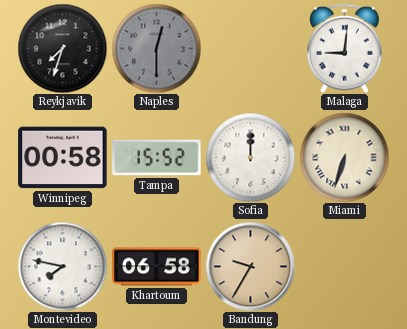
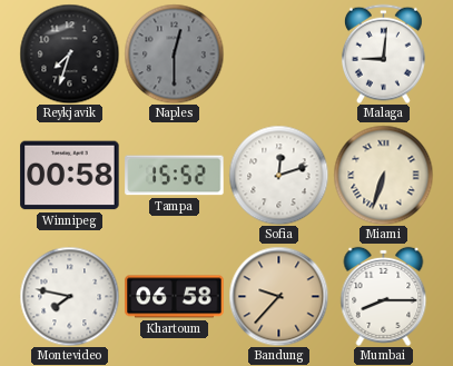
Sofia: 12:00 -> 12:12 (278, 175)
Bandung: 9:35 -> 9:37 (278, 296)
Mumbai: none -> 8:15 (384, 296)
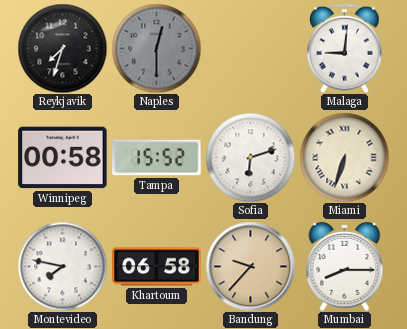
Sofia: 12:12 -> 6:12 (250, 157)
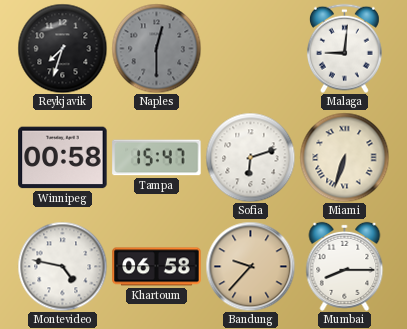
Tampa: 15:52 -> 15:47 (157, 158)
Montevideo: 7:47 -> 4:47 (62, 266)
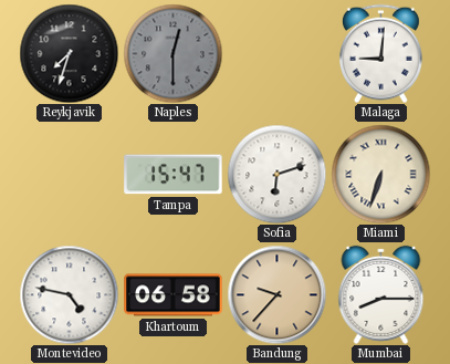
Winnipeg: 00:58 -> none (63, 158)
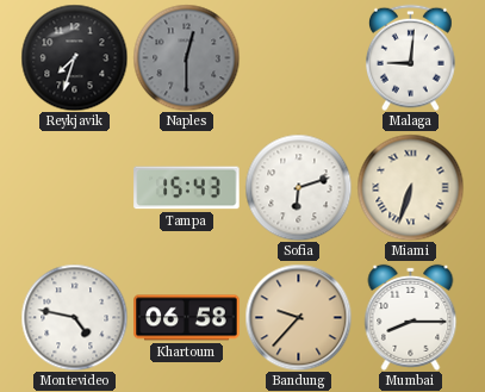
Tampa: 15:47 -> 15:43 (187, 188)
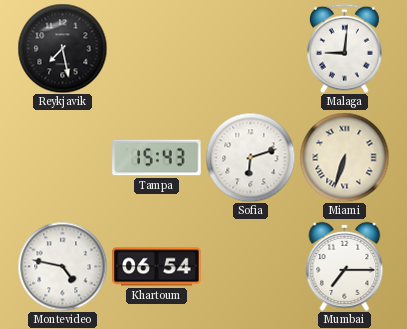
Reykjavik: 7:33 -> 7:28 (62, 48)
Naples: 12:30 -> none (186, 57)
Khartoum: 06:58 -> 06:54 (157, 267)
Bandung: 9:37 -> none (298, 317)
Mumbai: 8:15 -> 7:15 (345, 266)
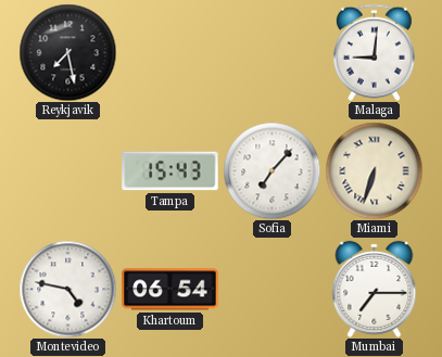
Sofia: 6:12 -> 7:07 (271, 170)
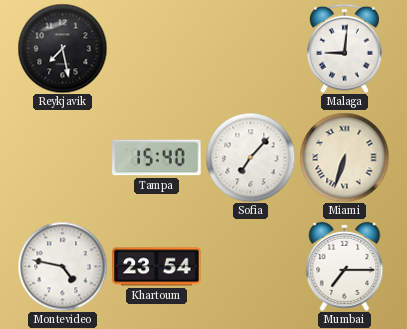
Tampa: 15:43 -> 15:40 (157, 158)
Khartoum: 06:54 -> 23:54 (157, 267)
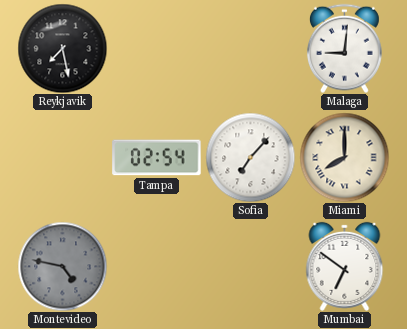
Tampa: 15:40 -> 02:54 (157, 158)
Miami: 6:33 -> 8:00 (344, 157)
Montevideo dial: white -> grey (62, 266)
Khartoum: 23:54 -> none (157, 267)
Mumbai: 7:15 -> 6:51 (345, 266)
